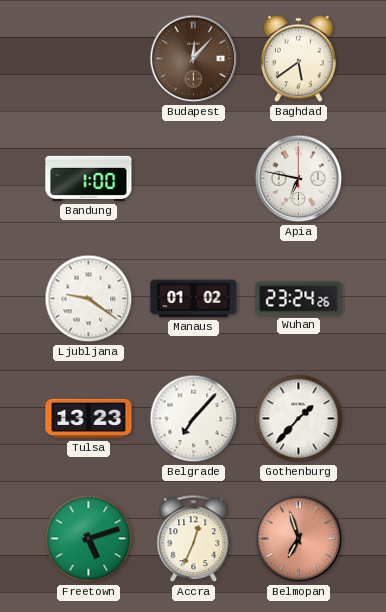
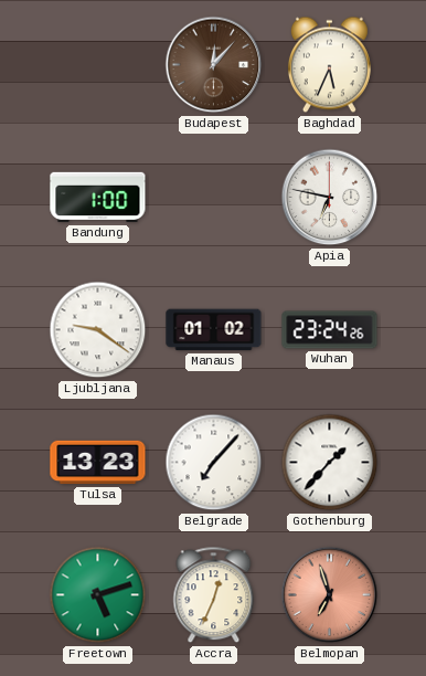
Baghdad: 5:39 -> 5:34 (329, 65)
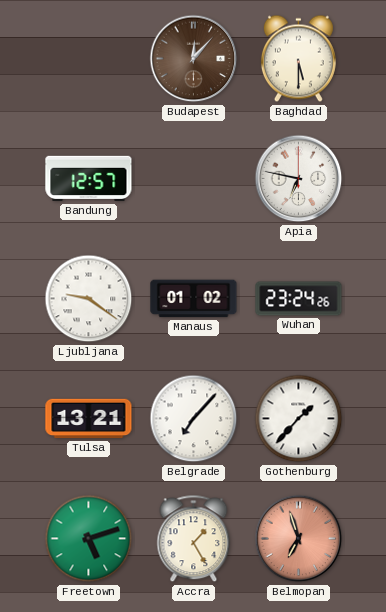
Baghdad: 5:34 -> 5:30 (298, 59)
Bandung: 1:00 -> 12:57 (89, 179)
Tulsa: 13:23 -> 13:21 (89, 419)
Accra: 12:34 -> 1:25 (194, 539)
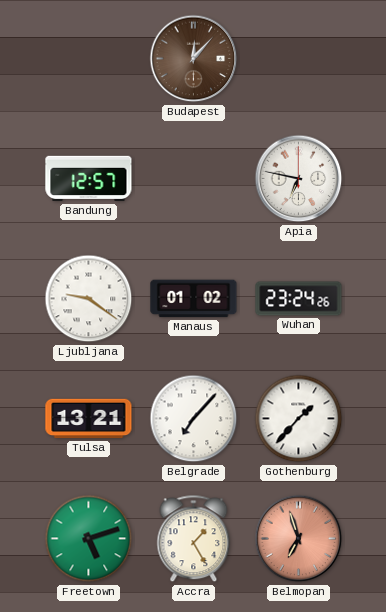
Baghdad: 5:30 -> none (298, 59)
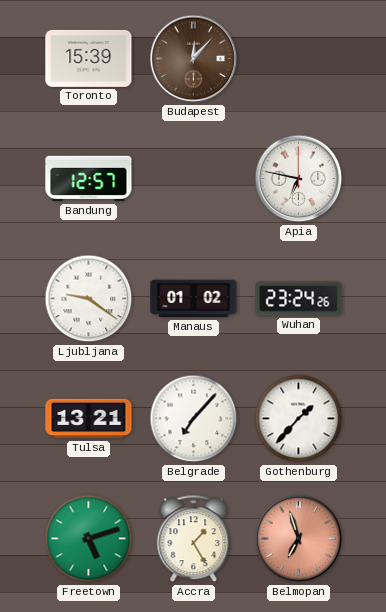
Toronto: none -> 15:39 (89, 58)
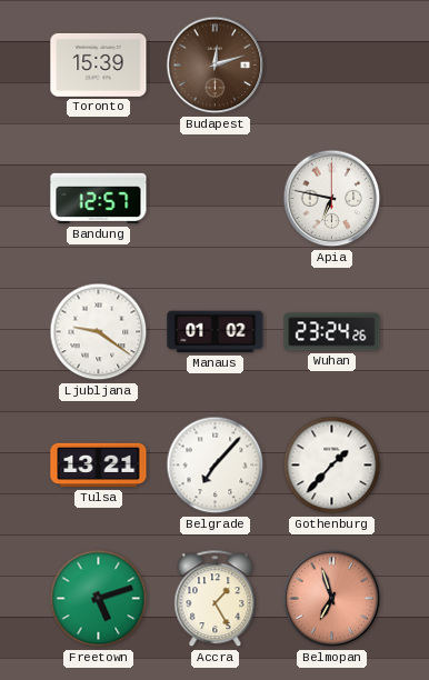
Budapest: 12:07 -> 12:12 (216, 66)
